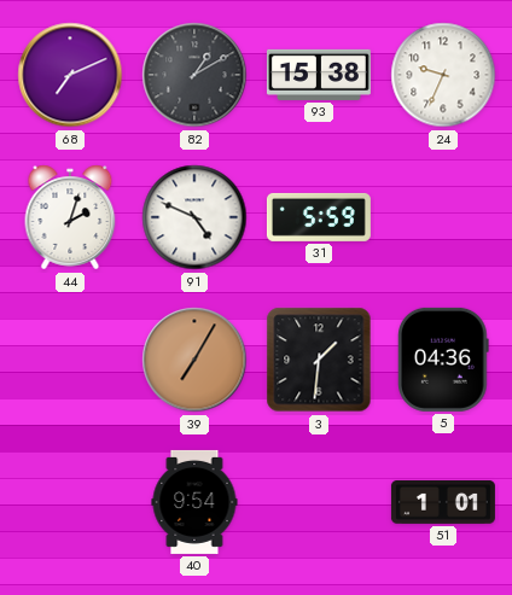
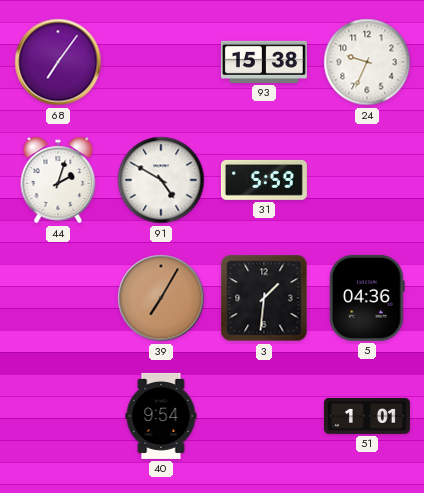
68: 7:11 -> 7:06 (58, 62)
82: 1:10 -> none (194, 75)
91: 4:49 -> 4:50 (161, 180)
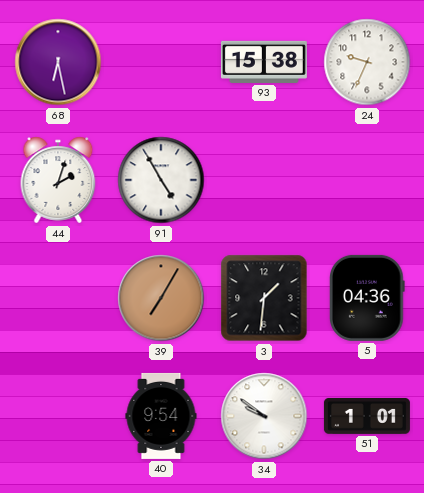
68: 7:06 -> 6:28 (58, 62)
91: 4:50 -> 4:55 (161, 180)
31: 5:59 -> none (264, 180)
34: none -> 9:51 (264, 416)
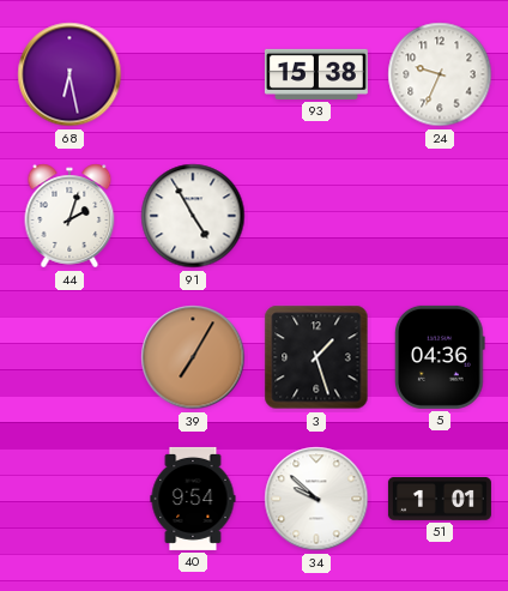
3: 1:31 -> 1:27 (316, 357)
34: 9:51 -> 9:52 (316, 499)
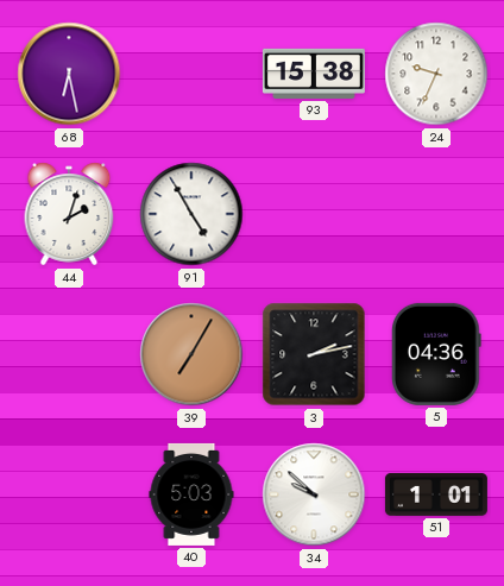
3: 1:27 -> 2:13 (314, 354)
40: 9:54 -> 5:03 (191, 494)
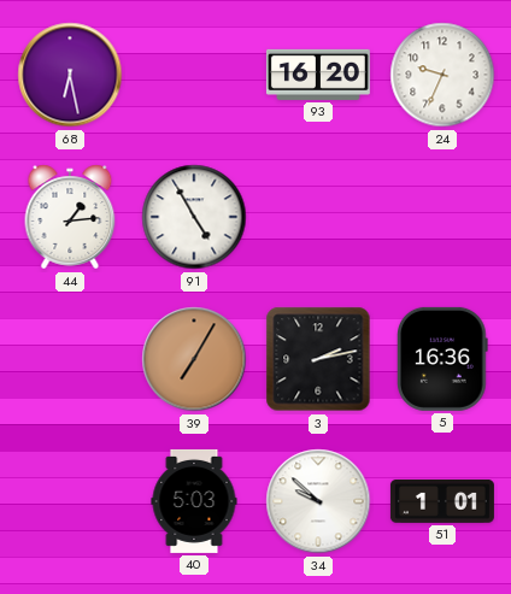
93: 15:38 -> 16:20 (318, 75)
44: 2:03 -> 1:14 (70, 217)
5: 04:36 -> 16:36 (444, 359)
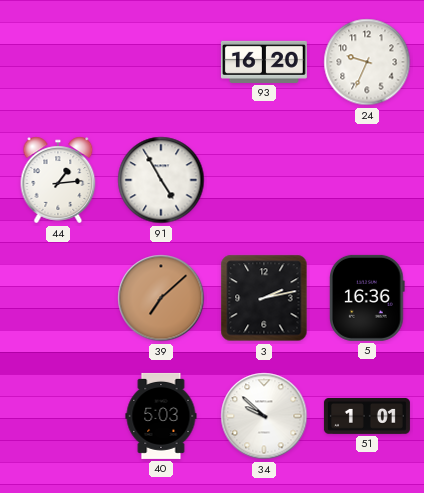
68: 6:28 -> none (70, 75)
39: 7:05 -> 7:08 (161, 298)
